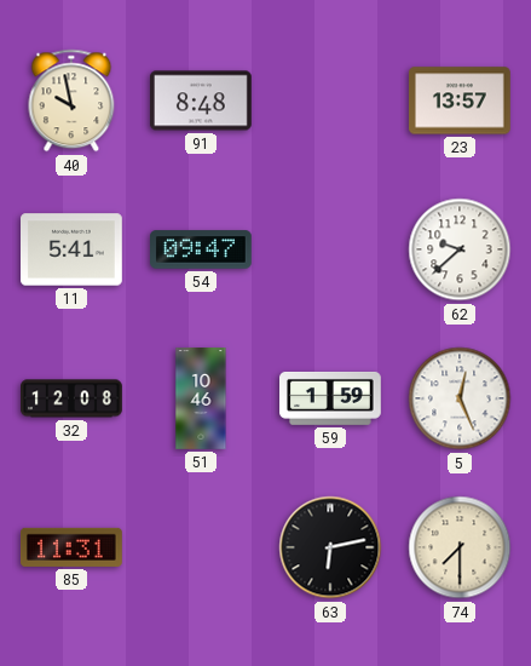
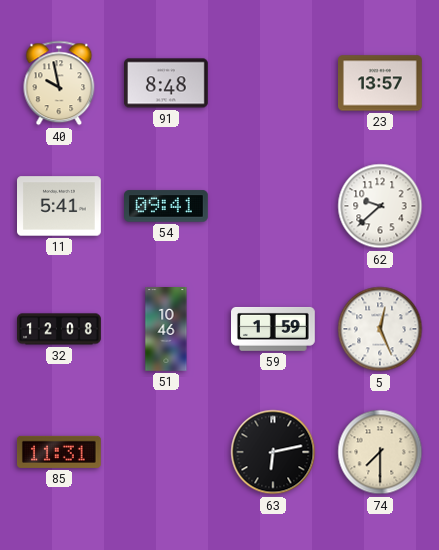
54: 09:47 -> 09:41 (167, 206)
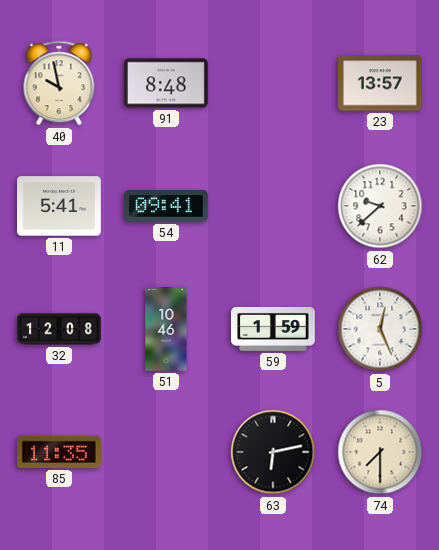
85: 11:31 -> 11:35 (60, 452)
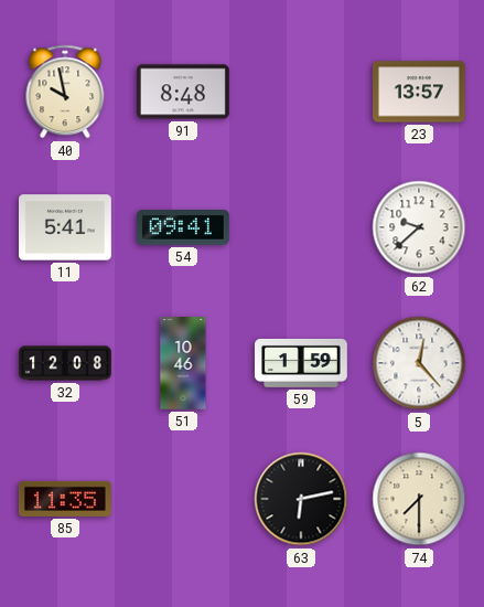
5: 12:26 -> 12:23 (419, 363)
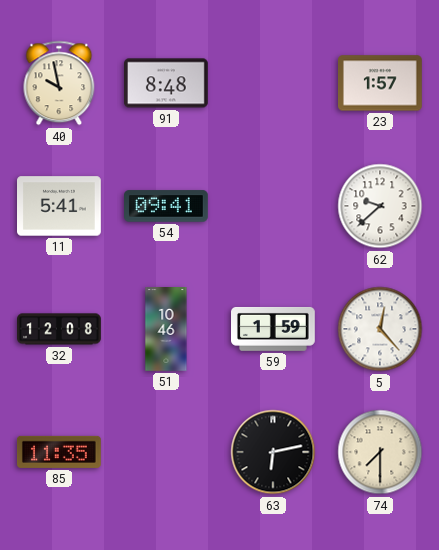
23: 13:57 -> 1:57 (381, 83)
